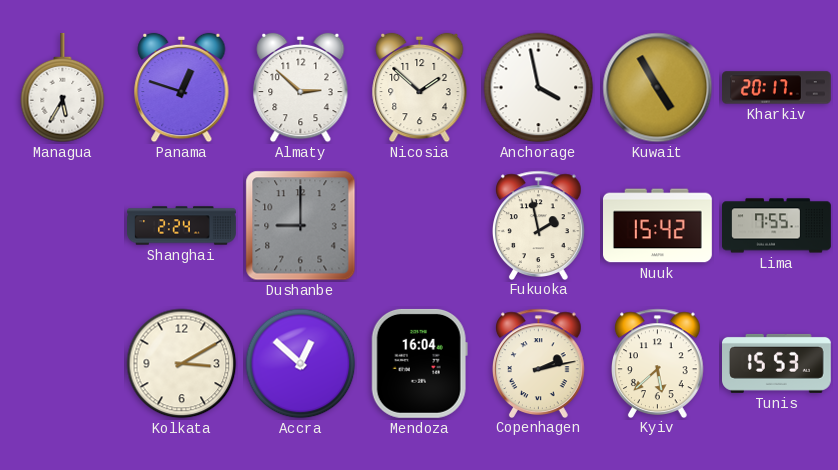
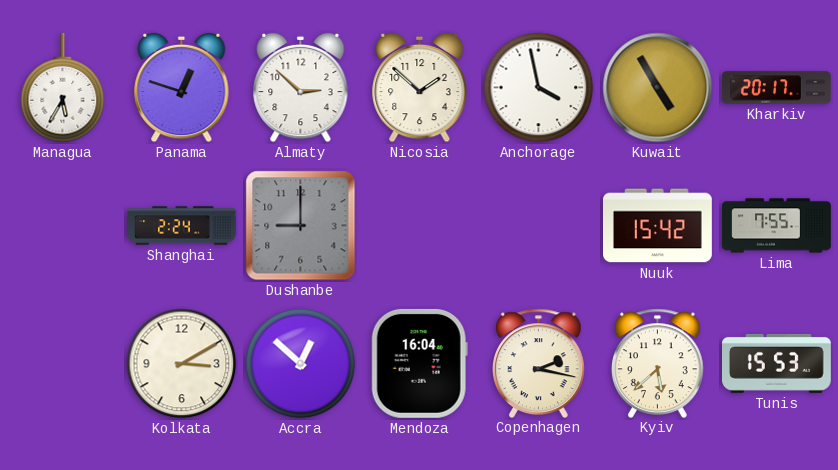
Fukuoka: 1:58 -> none (539, 225)
Copenhagen: 2:13 -> 2:17 (539, 363)
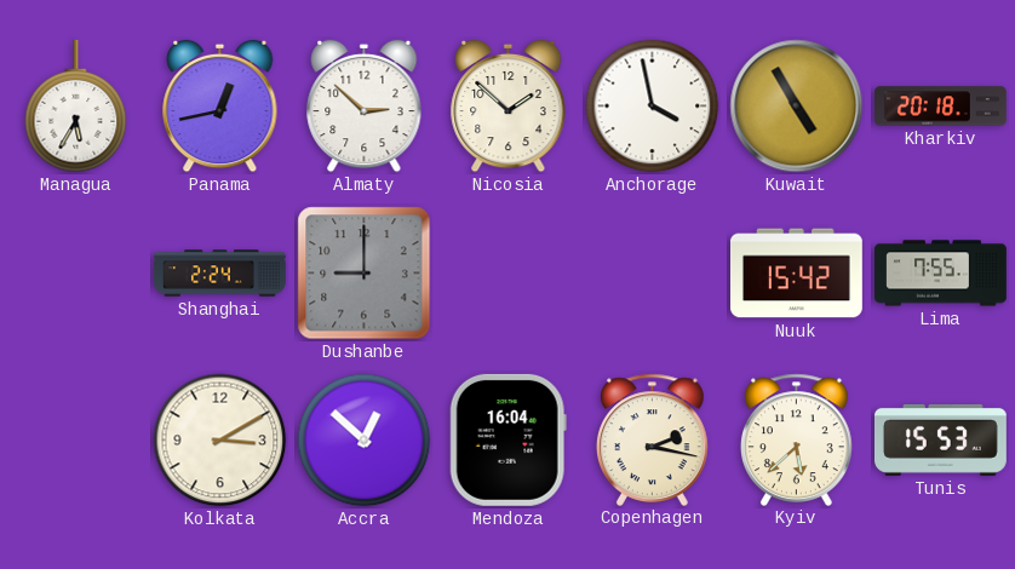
Panama: 12:48 -> 12:43 (220, 107)
Kharkiv: 20:17 -> 20:18 (941, 107)
